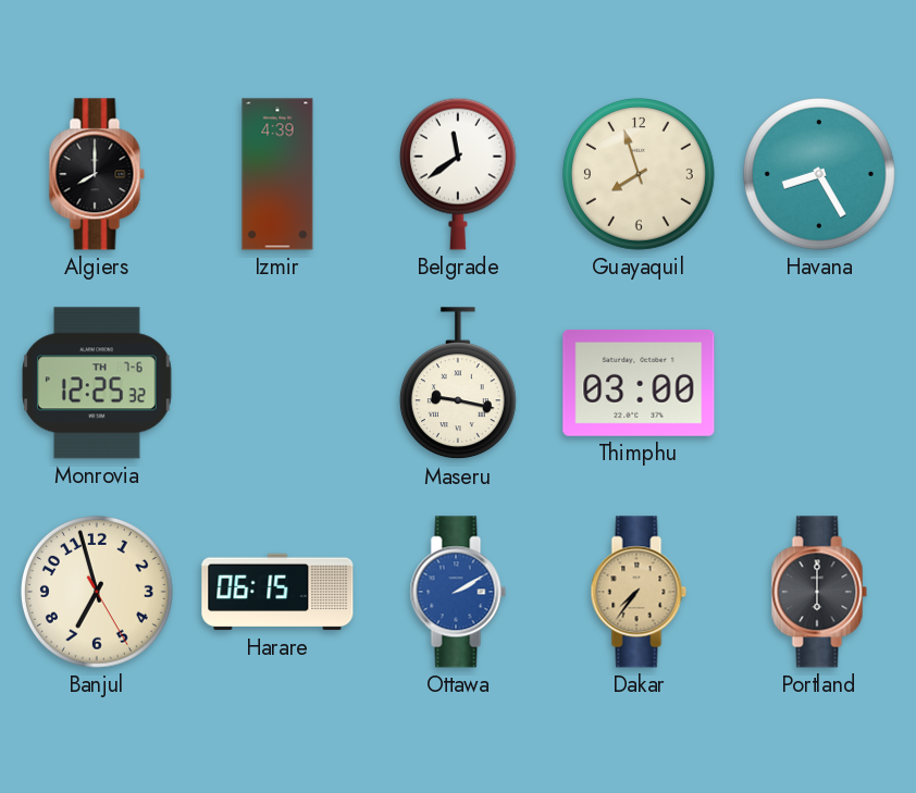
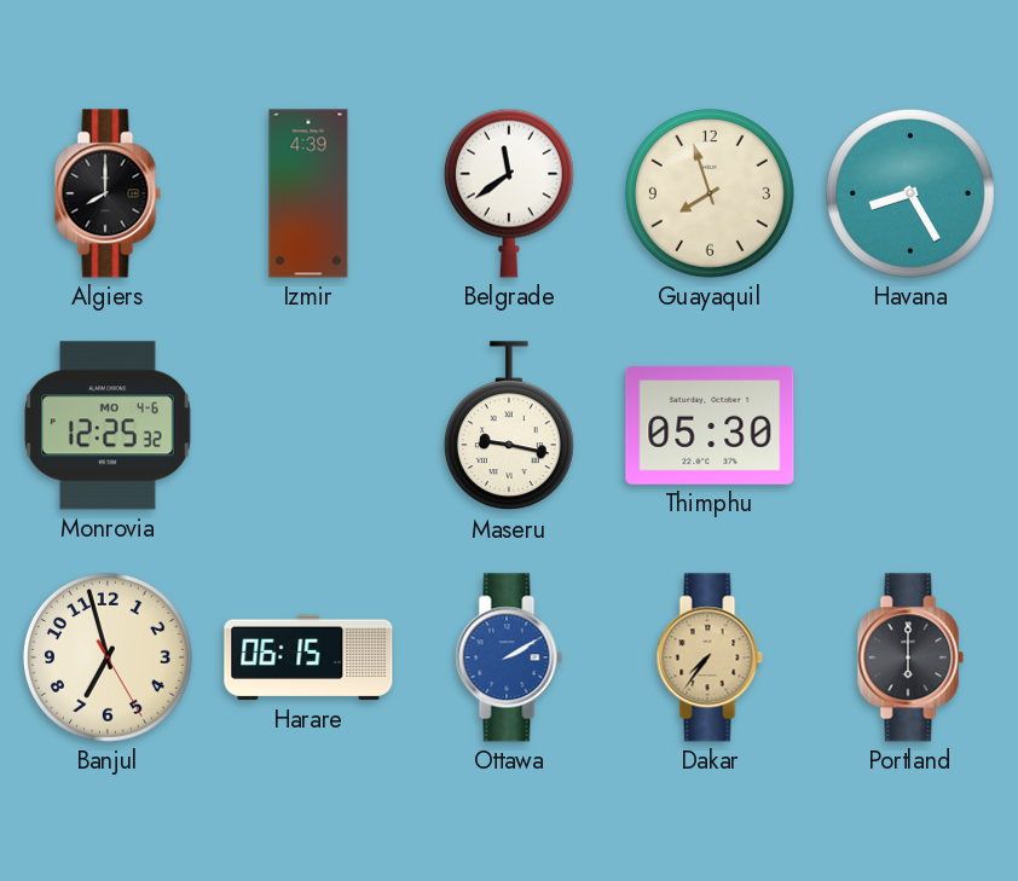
Monrovia date: TH 7-6 -> MO 4-6 (108, 425)
Thimphu: 03:00 -> 05:30 (710, 425)
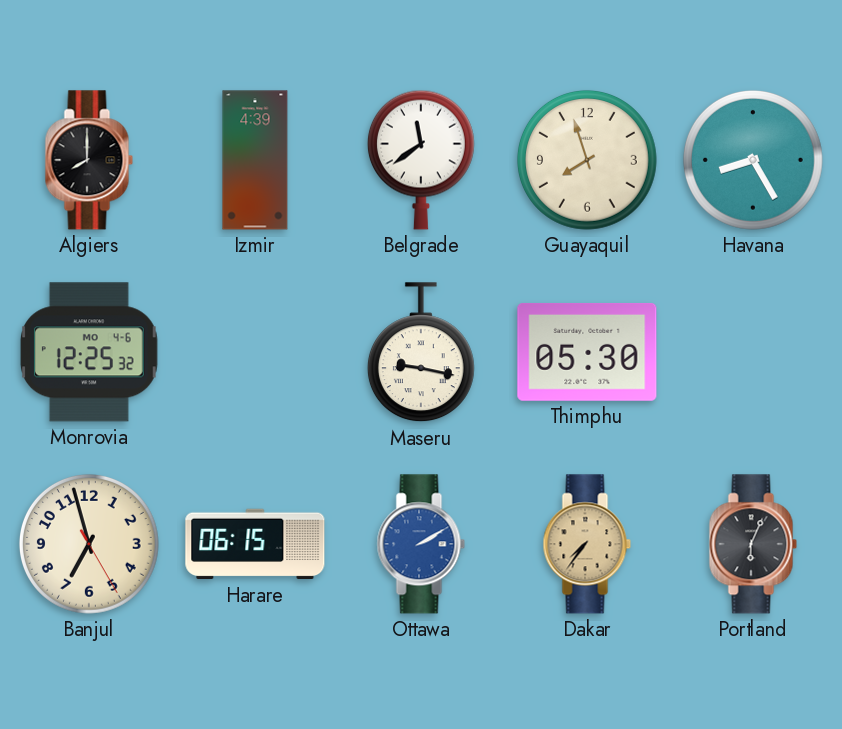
Portland: 6:00 -> 6:04 (753, 544)
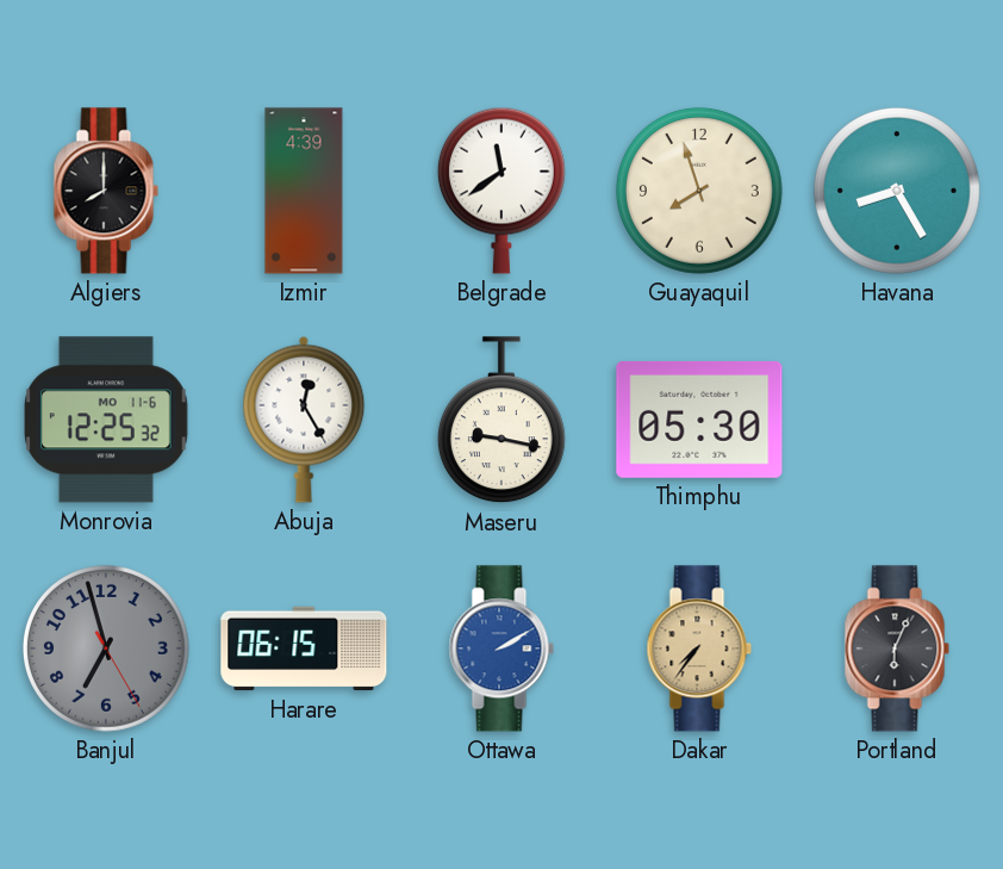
Monrovia date: MO 4-6 -> MO 11-6 (106, 420)
Abuja: none -> 12:25 (304, 420)
Banjul dial: cream -> grey (106, 648)
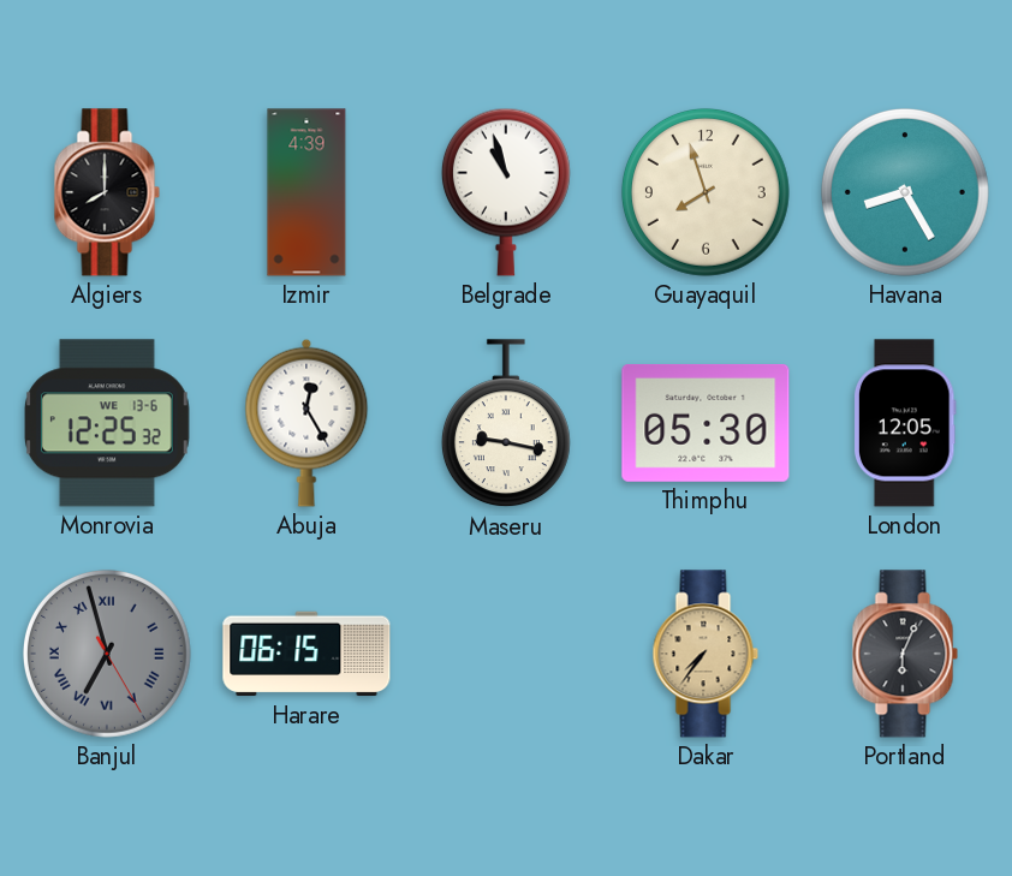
Belgrade: 11:39 -> 10:57 (506, 192)
Monrovia date: MO 11-6 -> WE 13-6 (107, 423)
London: none -> 12:05 (905, 423)
Banjul numerals: Arabic -> Roman (107, 654)
Ottawa: 2:10 -> none (502, 648)
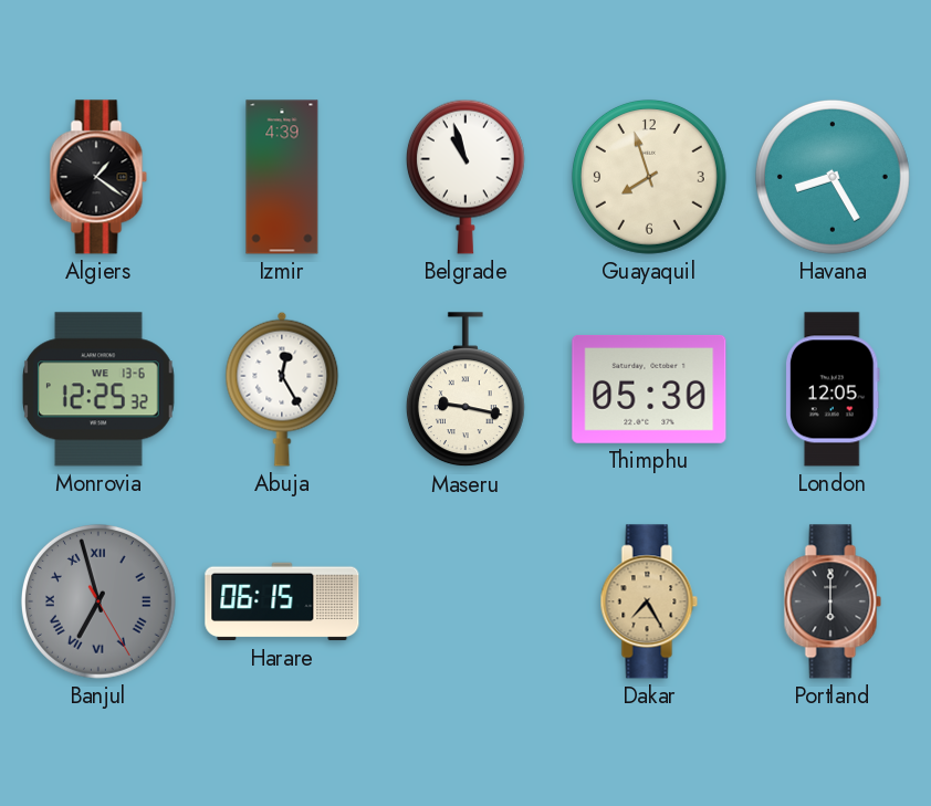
Algiers: 8:00 -> 1:21 (98, 177)
Dakar: 7:36 -> 7:25 (649, 601)
Portland: 6:04 -> 6:00 (833, 601)
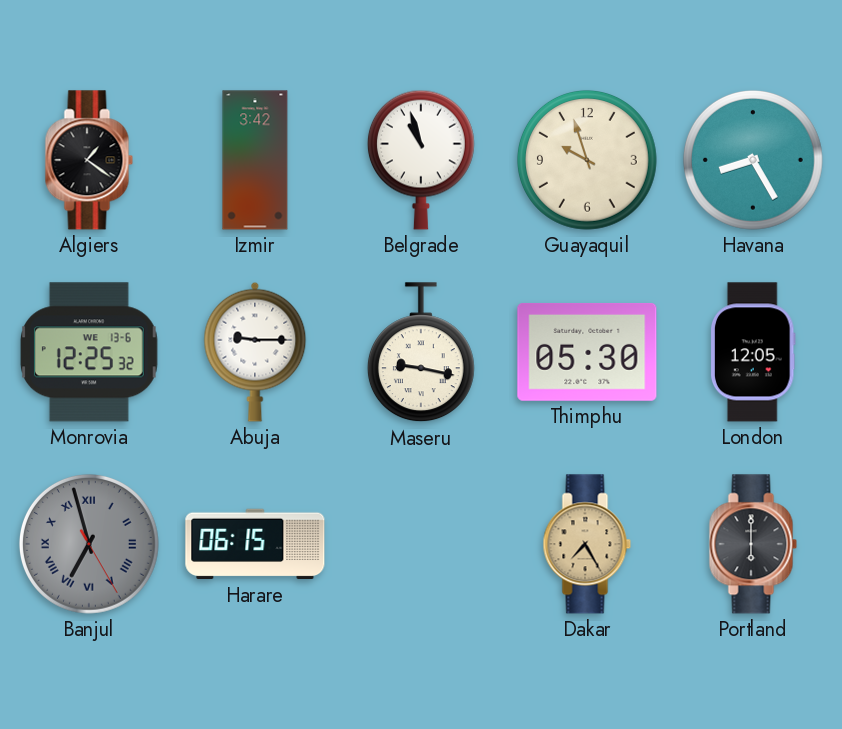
Izmir: 4:39 -> 3:42 (255, 160)
Guayaquil: 7:57 -> 9:57 (587, 160)
Abuja: 12:25 -> 9:15 (255, 352)
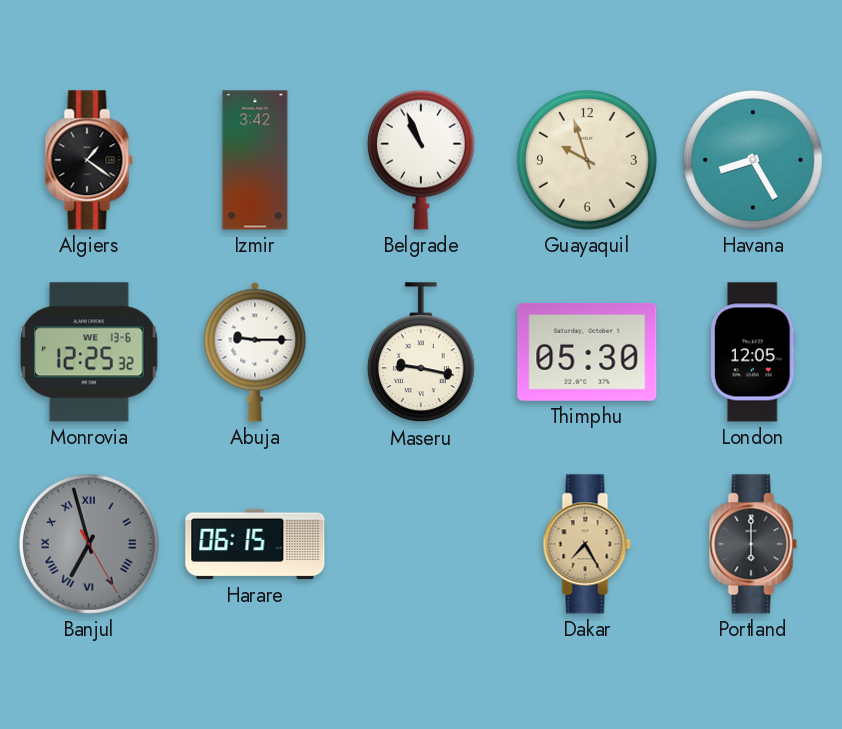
Belgrade: 10:57 -> 10:56 (421, 160)
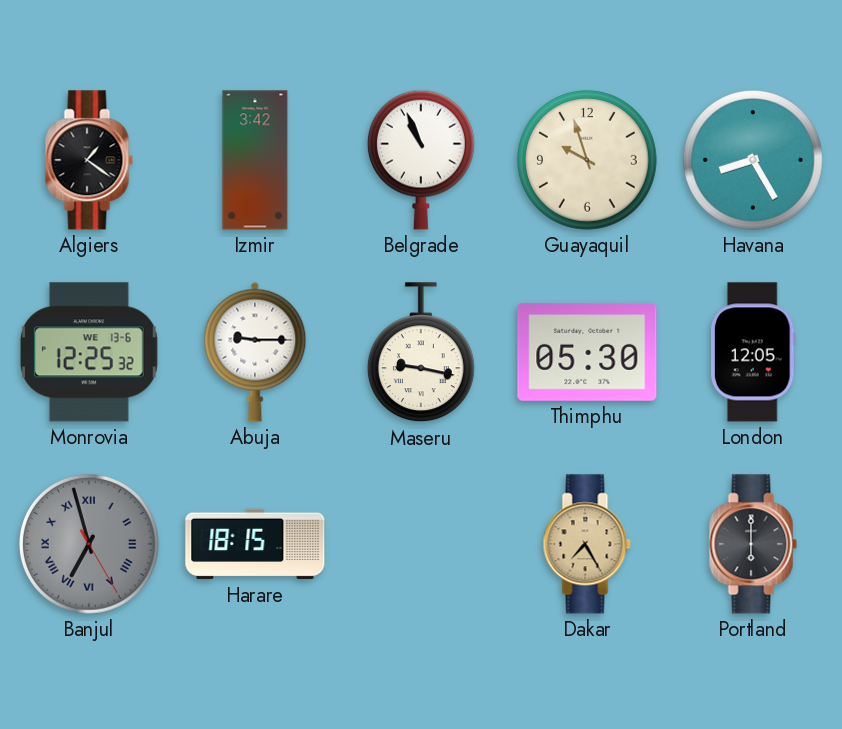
Harare: 06:15 -> 18:15 (255, 544)
